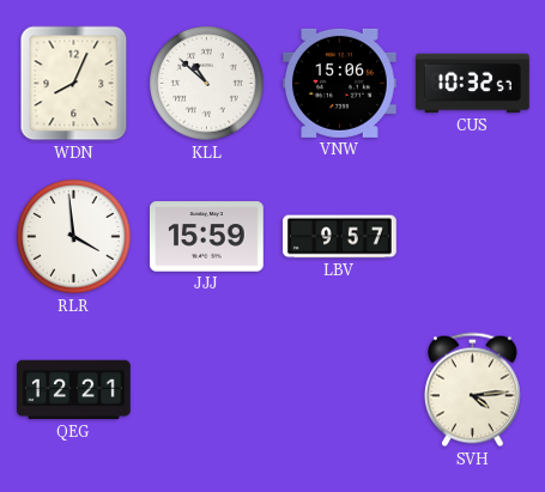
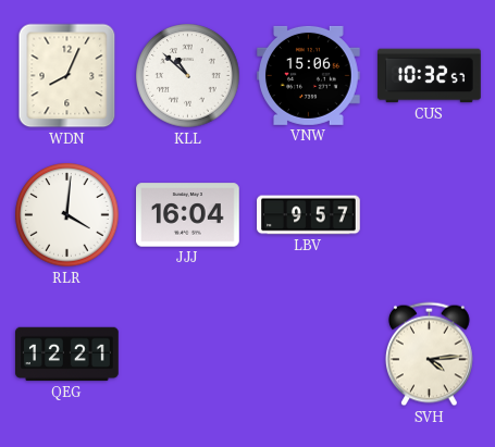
RLR: 3:59 -> 4:01 (67, 215)
JJJ: 15:59 -> 16:04 (188, 215)
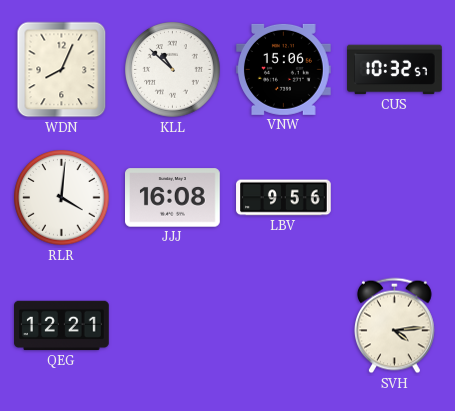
JJJ: 16:04 -> 16:08 (173, 198)
LBV: 9:57 -> 9:56 (284, 198)
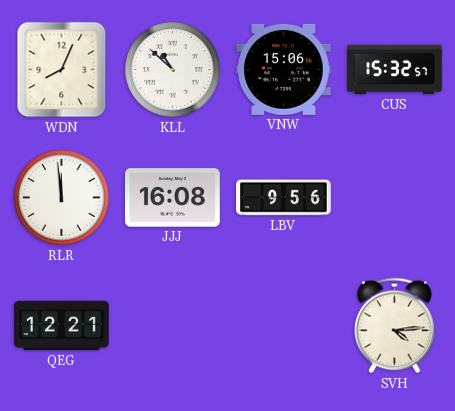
CUS: 10:32 -> 15:32 (395, 70)
RLR: 4:01 -> 11:59 (62, 198)
